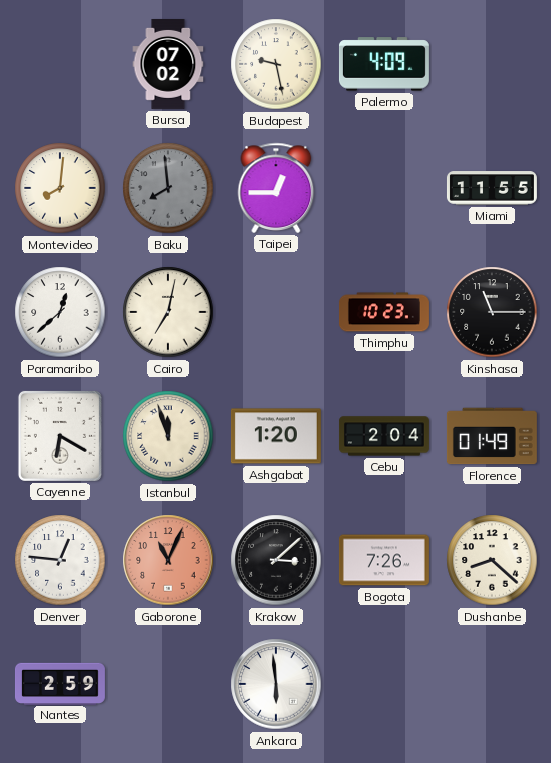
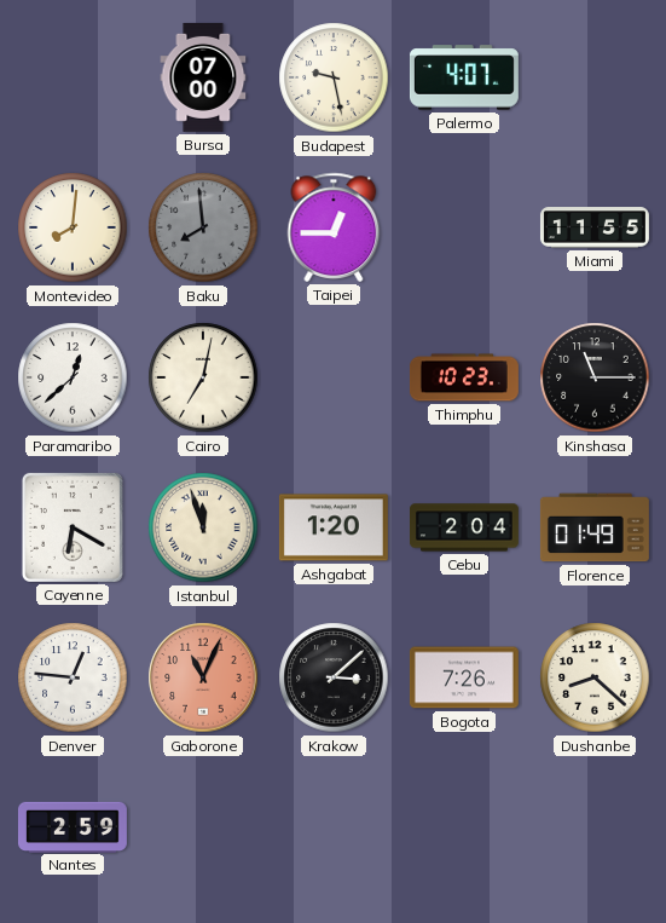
Bursa: 07:02 -> 07:00 (203, 77)
Palermo: 4:09 -> 4:07 (464, 77)
Ankara: 5:59 -> none (276, 684)
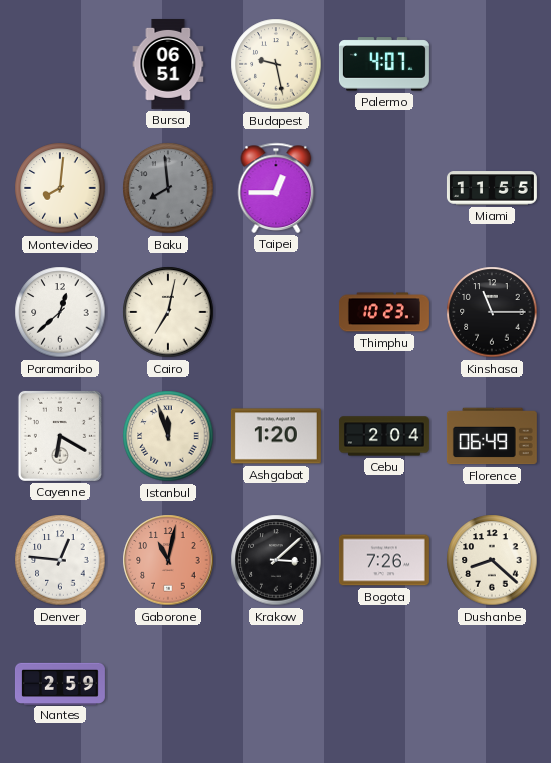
Bursa: 07:00 -> 06:51 (168, 64)
Florence: 01:49 -> 06:49 (492, 436)
Gaborone: 11:04 -> 11:02 (168, 560)
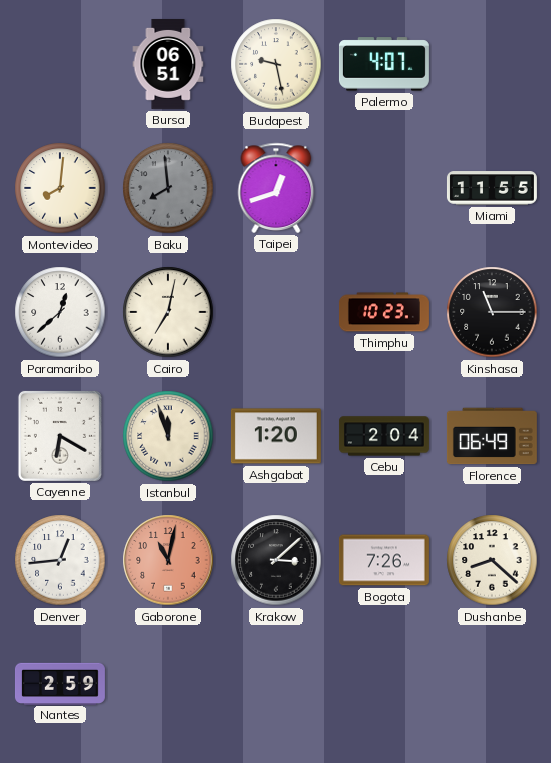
Taipei: 12:45 -> 12:42 (276, 188)
Denver: 12:46 -> 12:44 (60, 560)
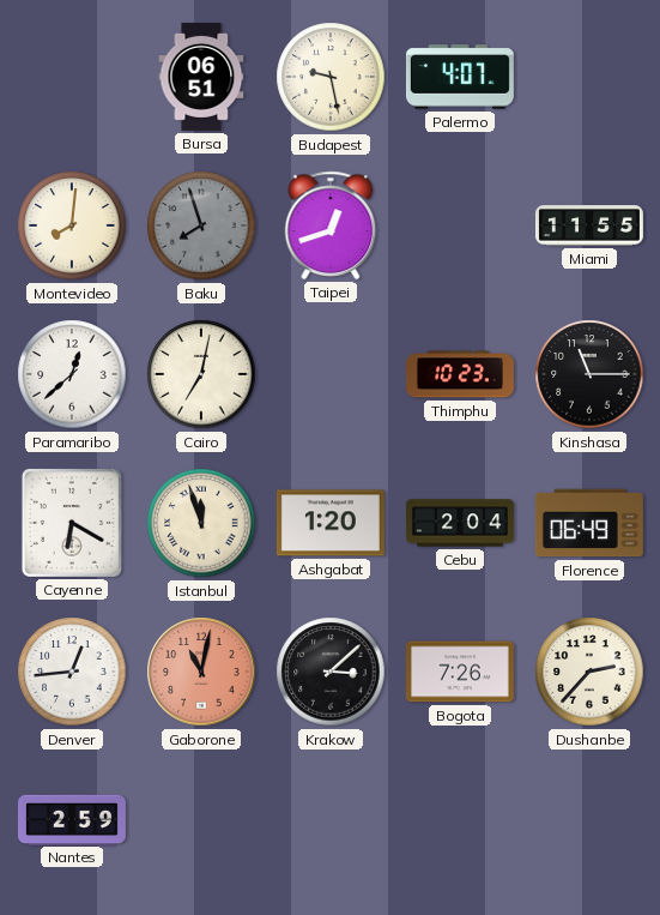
Baku: 7:59 -> 7:57 (201, 225)
Dushanbe: 8:22 -> 2:37 (589, 672)
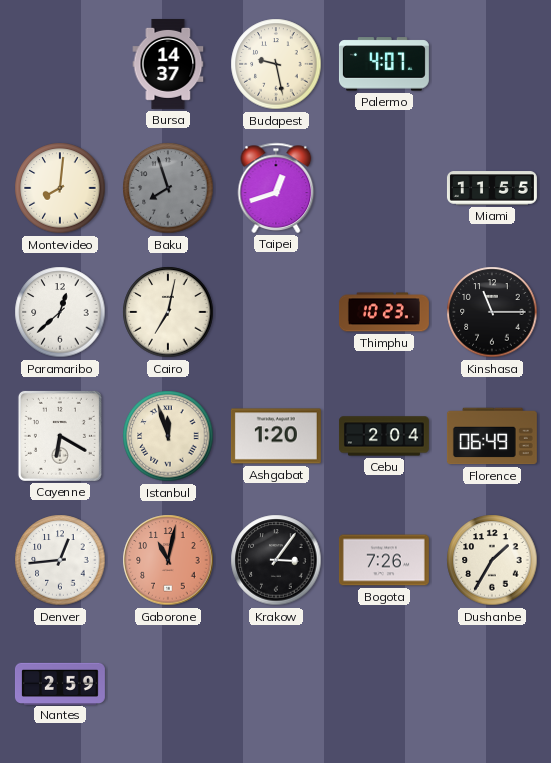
Bursa: 06:51 -> 14:37 (168, 64)
Krakow: 3:08 -> 3:06 (276, 560)
Dushanbe: 2:37 -> 1:35 (492, 560)
